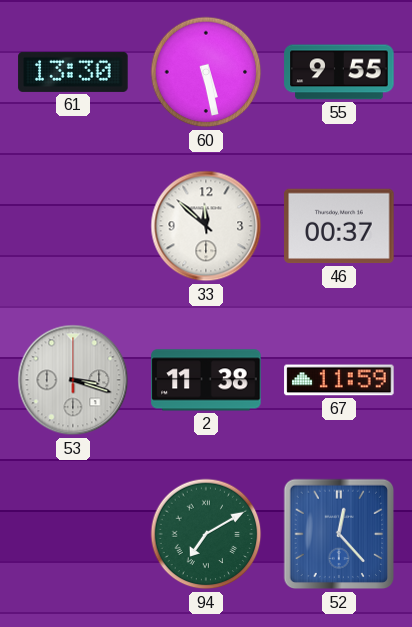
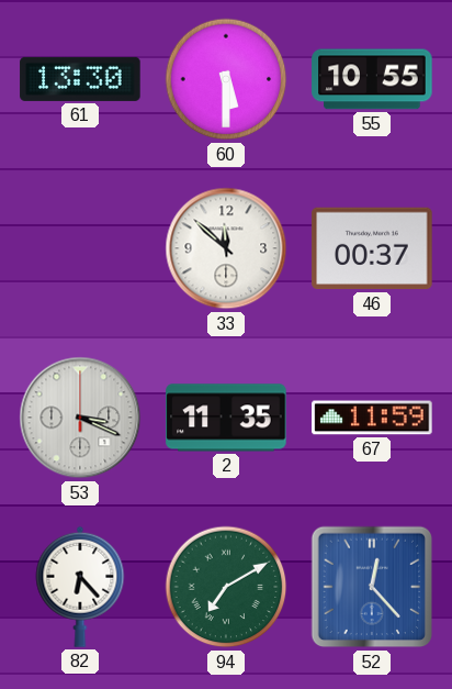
60: 5:28 -> 5:30 (226, 79)
55: 9:55 -> 10:55 (372, 79)
53: 3:18 -> 3:19 (80, 418)
2: 11:38 -> 11:35 (226, 418)
82: none -> 6:23 (80, 587)
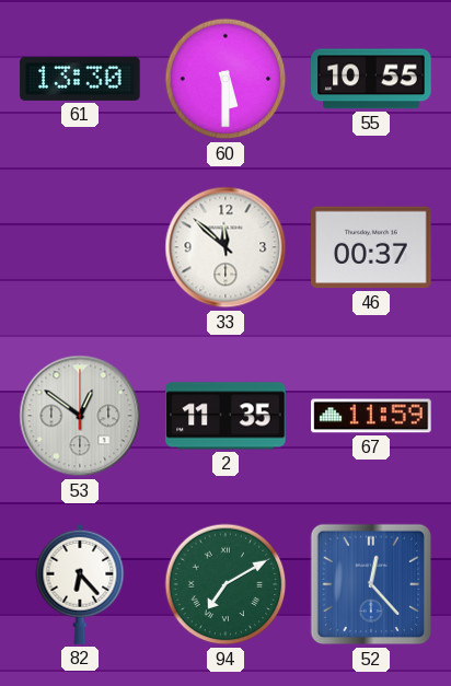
53: 3:19 -> 12:51 (80, 416)
